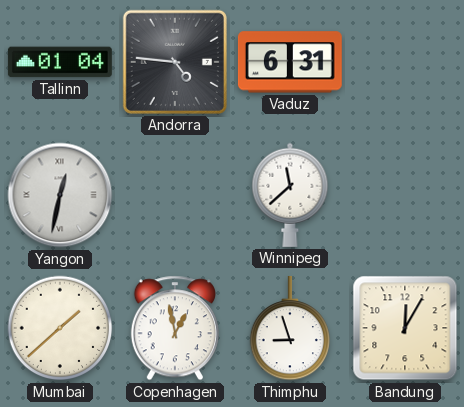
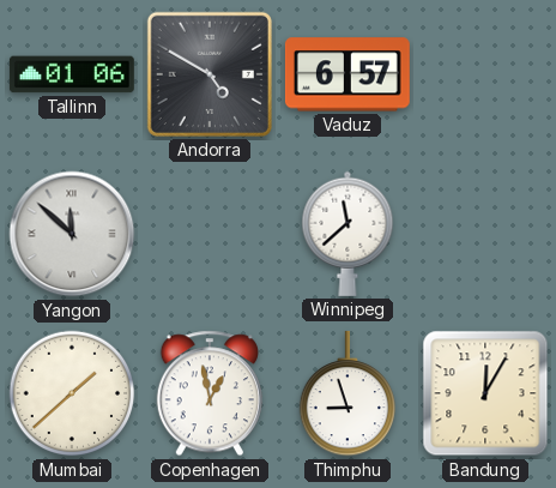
Tallinn: 01:04 -> 01:06 (72, 74)
Andorra: 4:46 -> 4:50 (210, 74)
Vaduz: 6:31 -> 6:57 (347, 74)
Yangon: 12:32 -> 11:52 (72, 234)
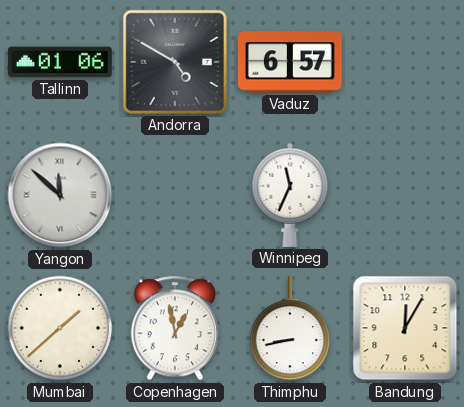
Winnipeg: 11:38 -> 11:34 (290, 195)
Thimphu: 8:57 -> 8:43 (290, 328)
